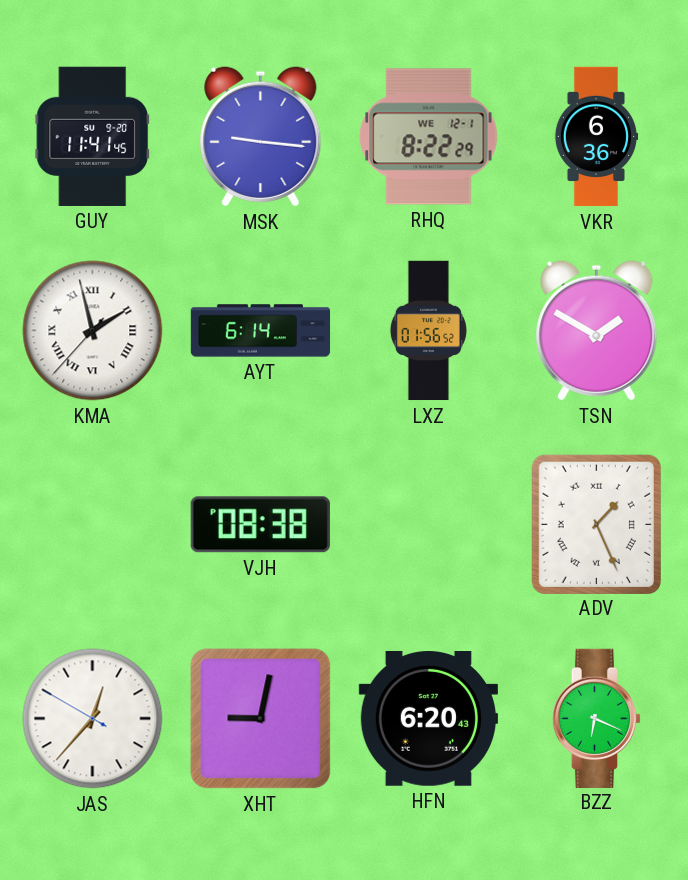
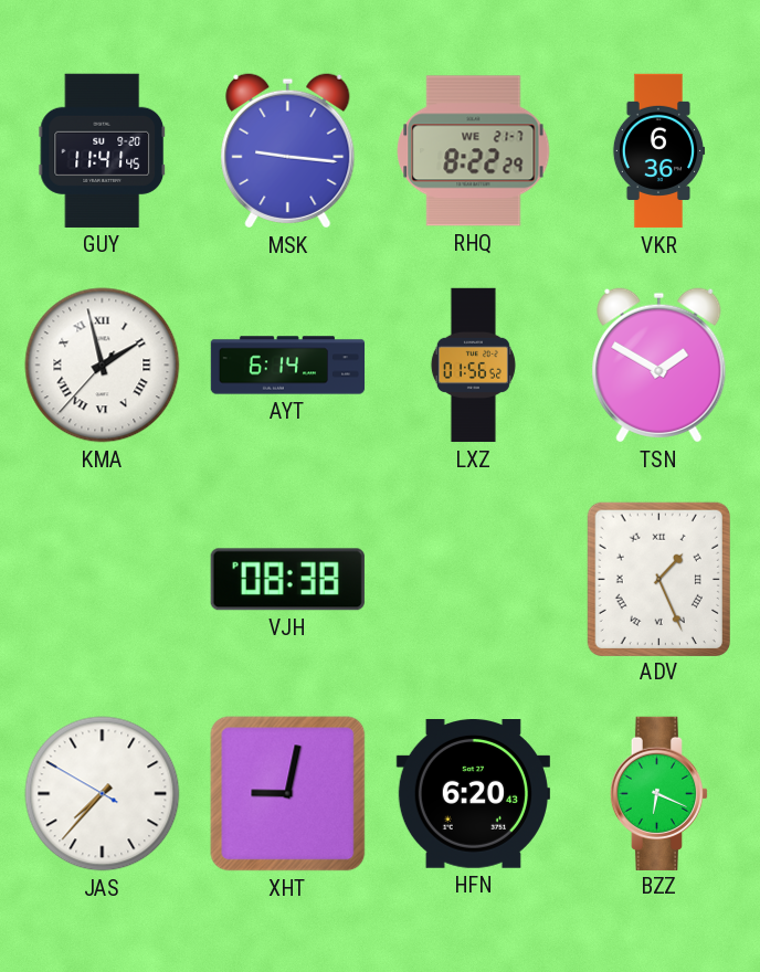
RHQ date: WE 12-1 -> WE 21-7 (474, 151)
JAS: 12:36 -> 7:36 (103, 794)
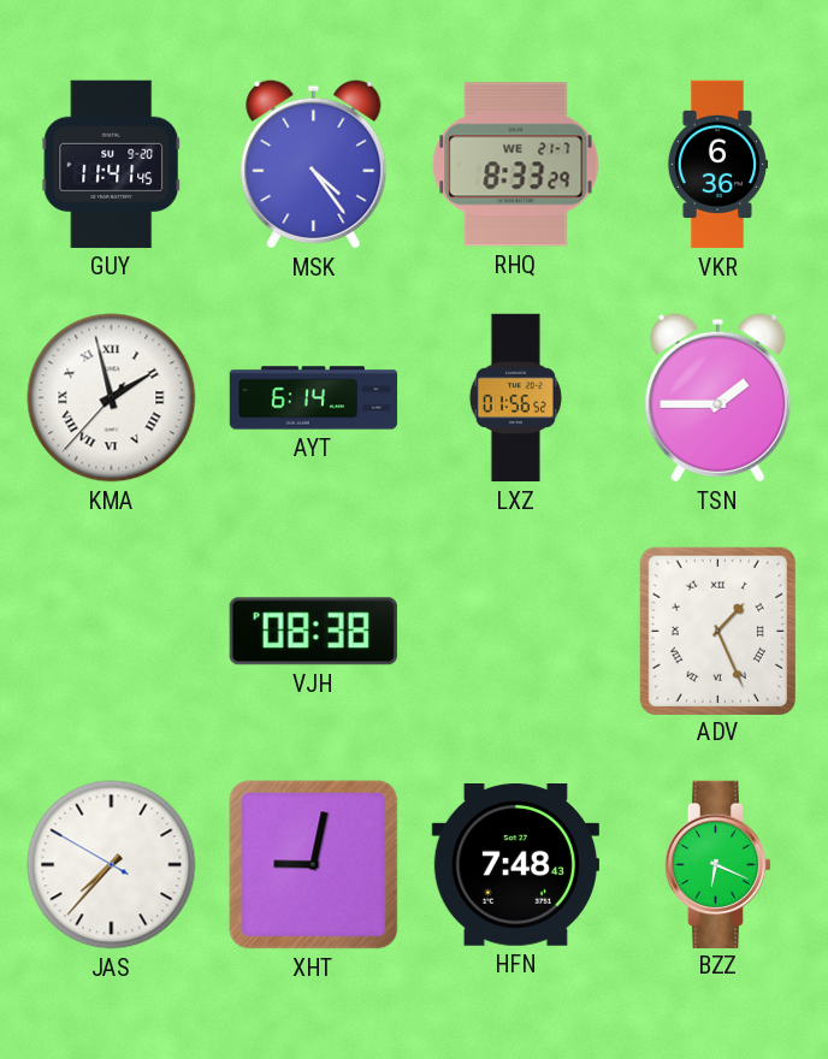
MSK: 9:16 -> 4:24 (314, 165)
RHQ: 8:22 -> 8:33 (516, 165)
TSN: 1:50 -> 1:45 (718, 398)
HFN: 6:20 -> 7:48 (515, 865)
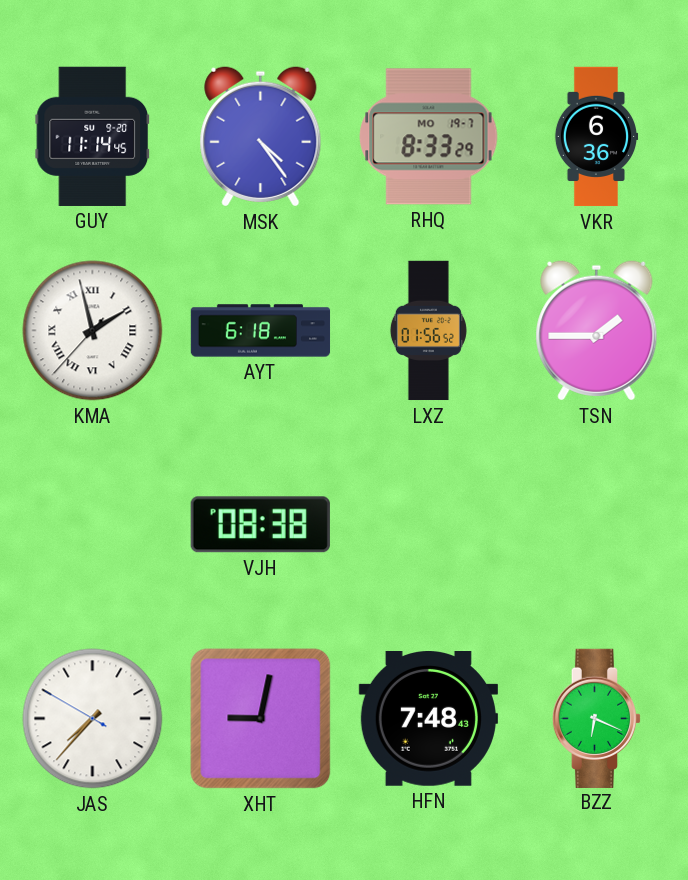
GUY: 11:41 -> 11:14 (93, 136)
RHQ date: WE 21-7 -> MO 19-7 (429, 137)
AYT: 6:14 -> 6:18 (261, 331)
ADV: 1:26 -> none (717, 631)
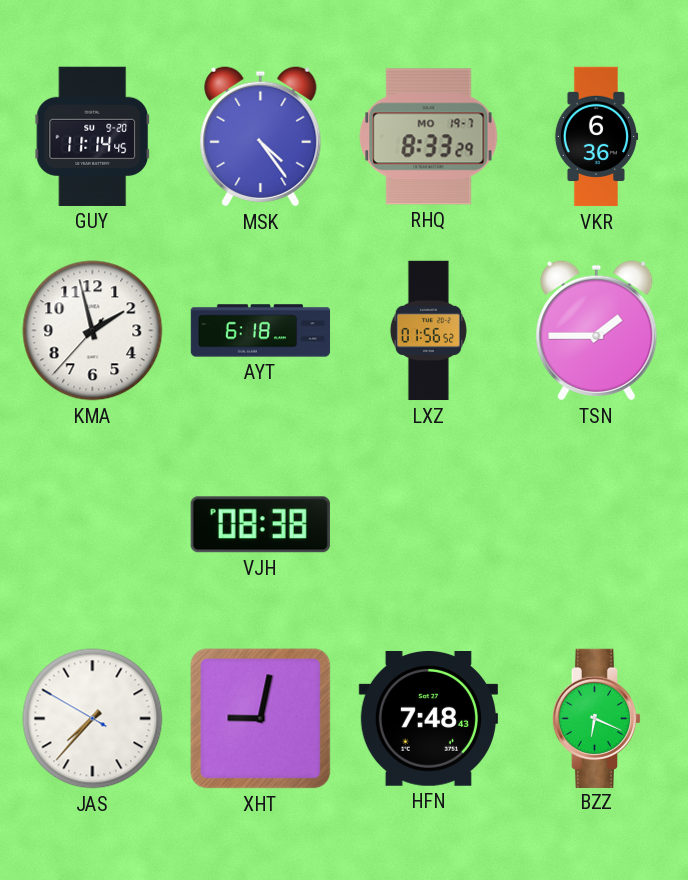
KMA numerals: Roman -> Arabic (93, 331)
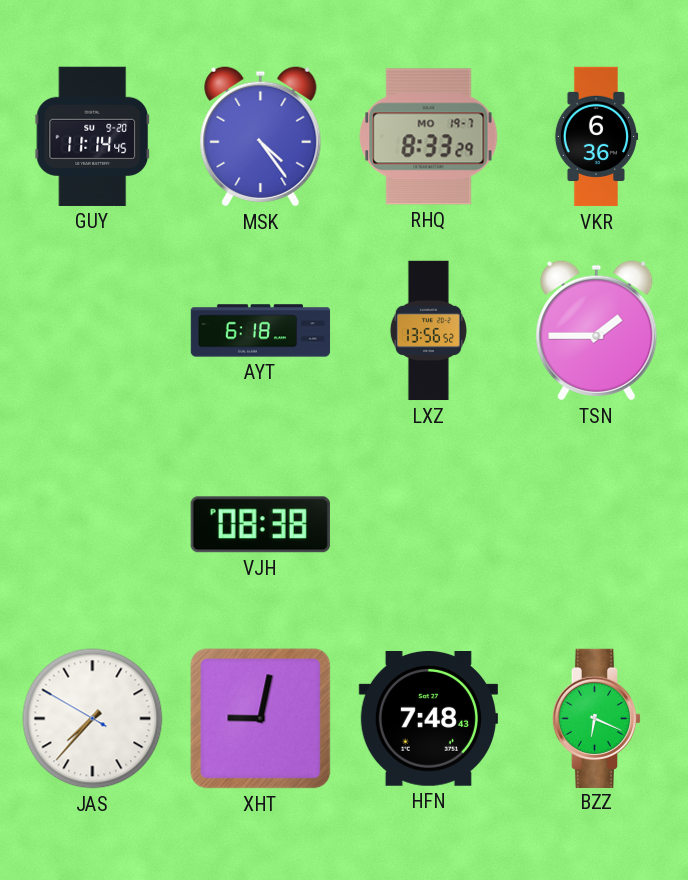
KMA: 1:57 -> none (93, 331)
LXZ: 01:56 -> 13:56 (428, 331)
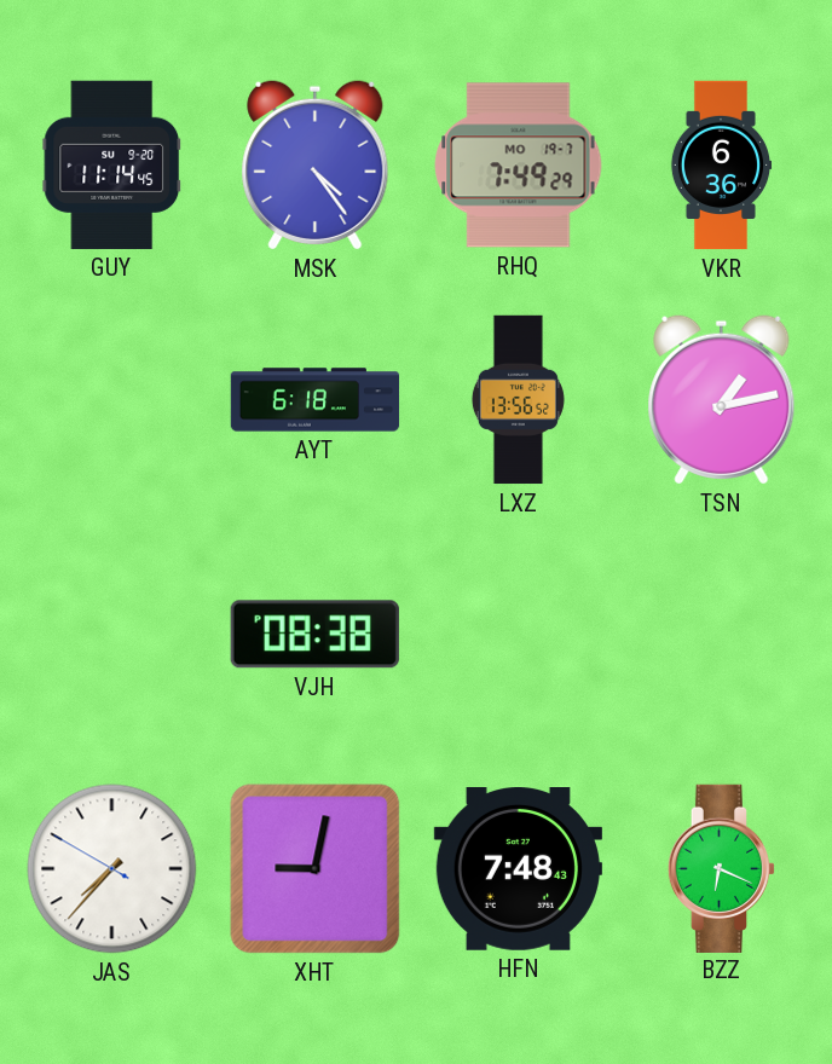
RHQ: 8:33 -> 7:49 (519, 166)
TSN: 1:45 -> 1:13 (722, 400)
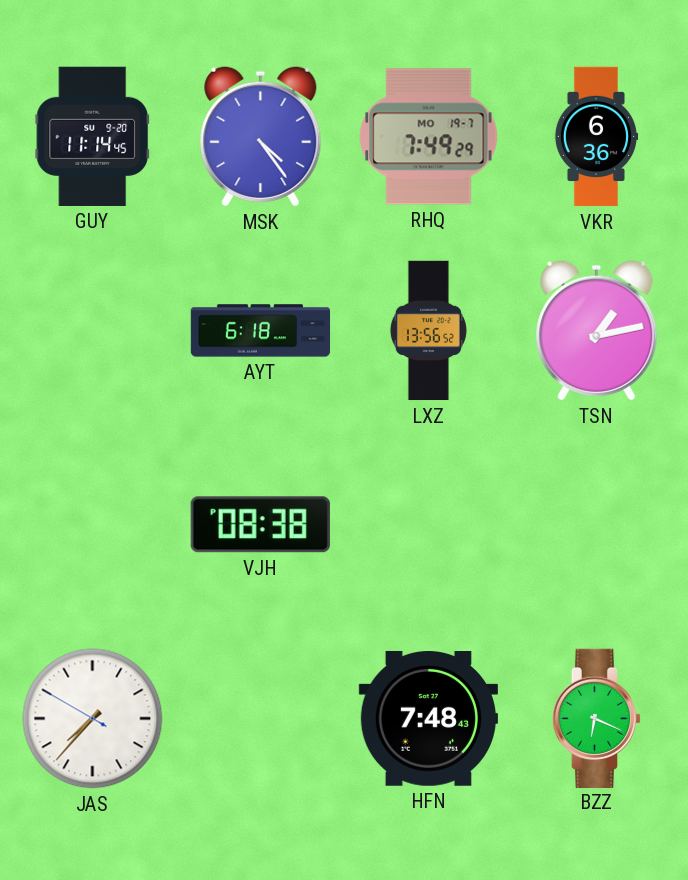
XHT: 9:02 -> none (316, 869)
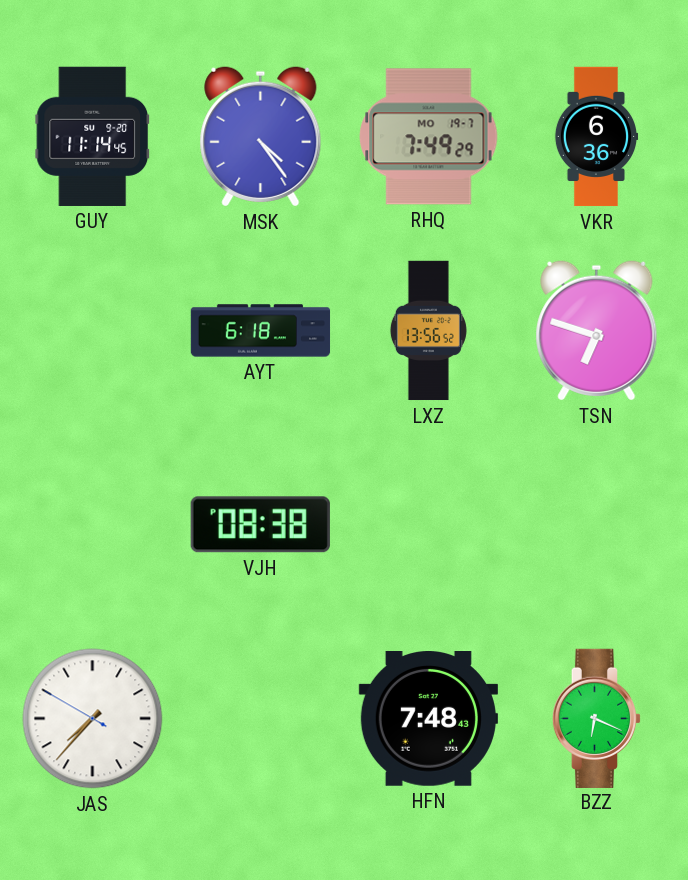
TSN: 1:13 -> 6:48 (597, 331)
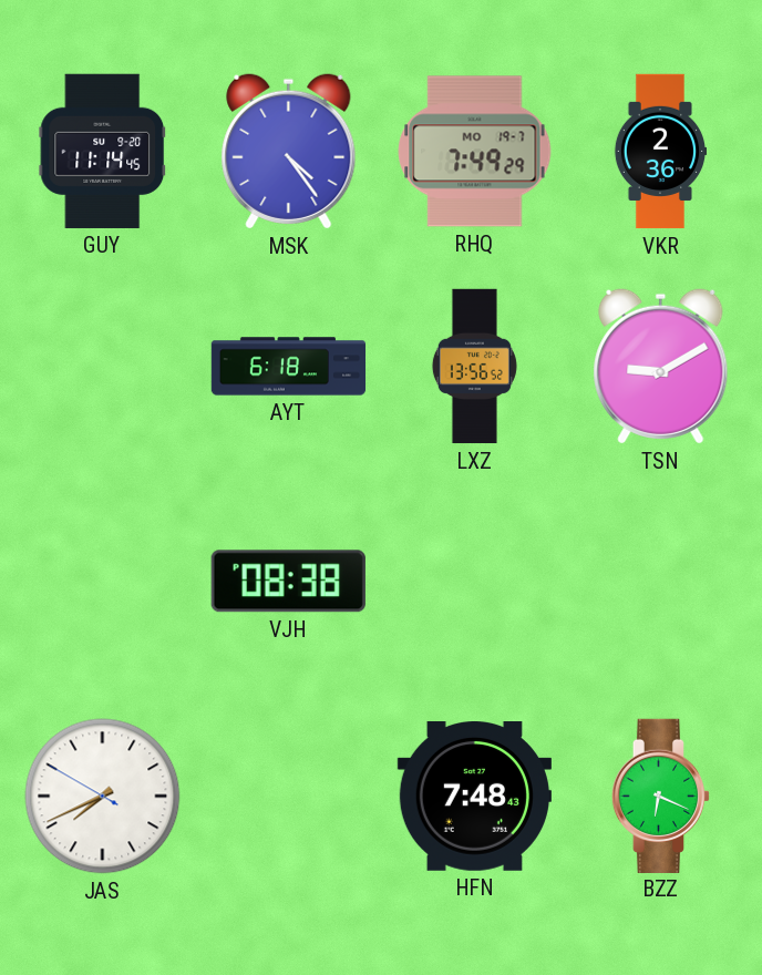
VKR: 6:36 -> 2:36 (660, 152)
TSN: 6:48 -> 9:10 (661, 367)
JAS: 7:36 -> 7:40 (103, 797)
